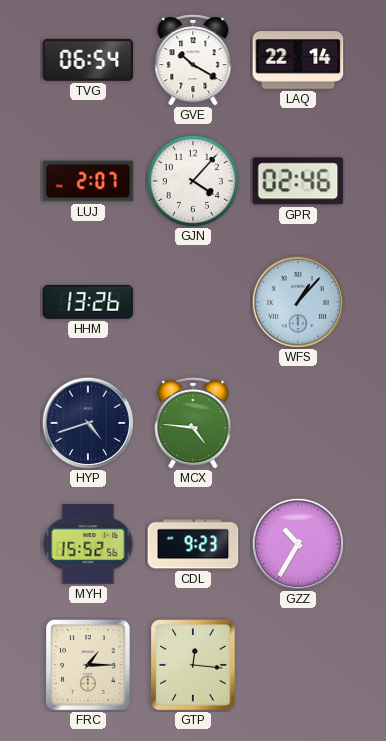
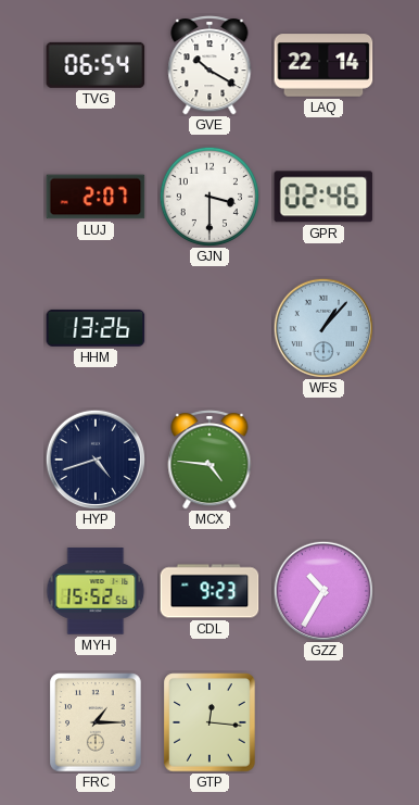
GJN: 4:07 -> 3:30 (210, 197)
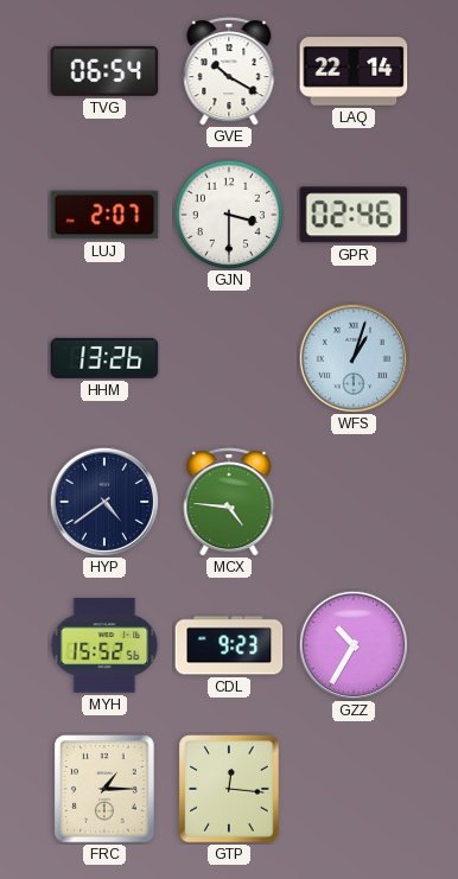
WFS: 1:07 -> 1:03 (352, 357)
HYP: 4:42 -> 4:39 (103, 501)
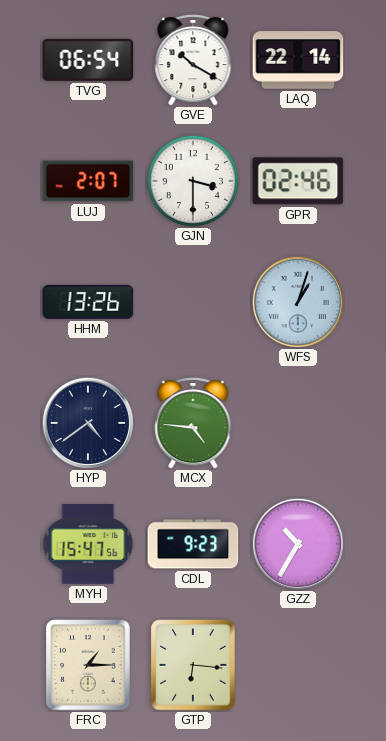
MYH: 15:52 -> 15:47 (88, 544)
GTP: 12:16 -> 6:16 (193, 665)
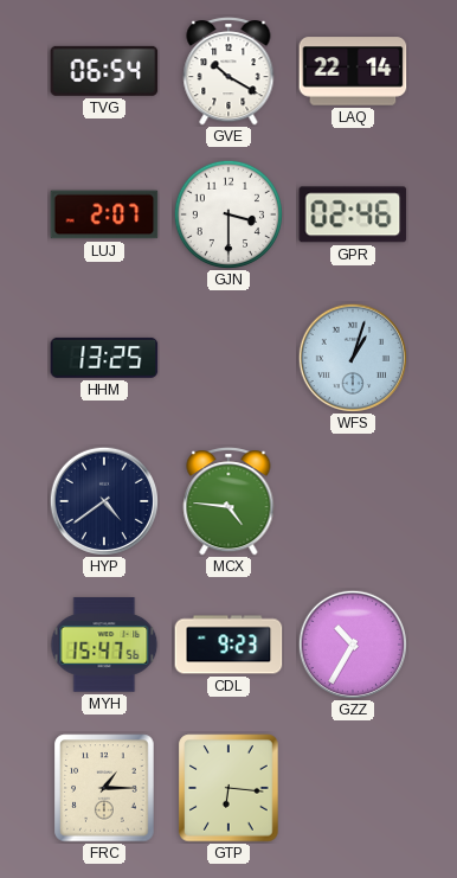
HHM: 13:26 -> 13:25 (104, 358)
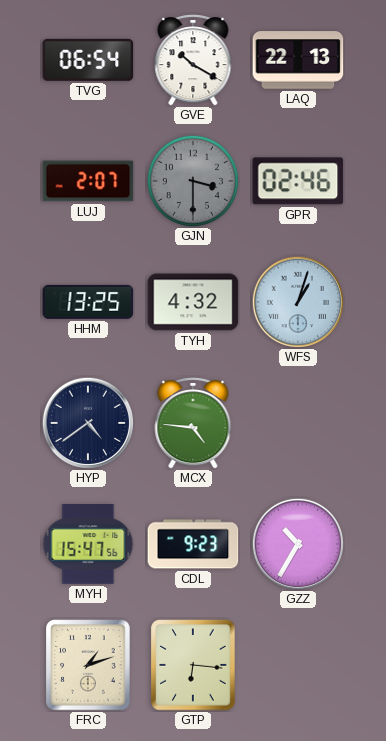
LAQ: 22:14 -> 22:13 (298, 60)
GJN dial: white -> grey (193, 181)
TYH: none -> 4:32 (193, 302)
FRC: 1:15 -> 1:12 (88, 665)
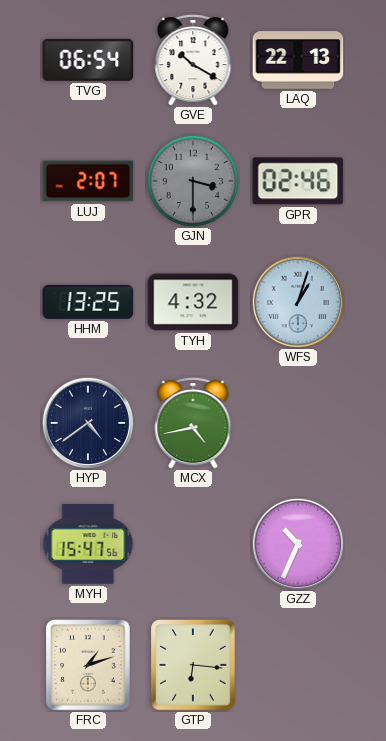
MCX: 4:46 -> 4:43 (193, 423)
CDL: 9:23 -> none (193, 544)
GZZ: 10:35 -> 10:34 (297, 543)
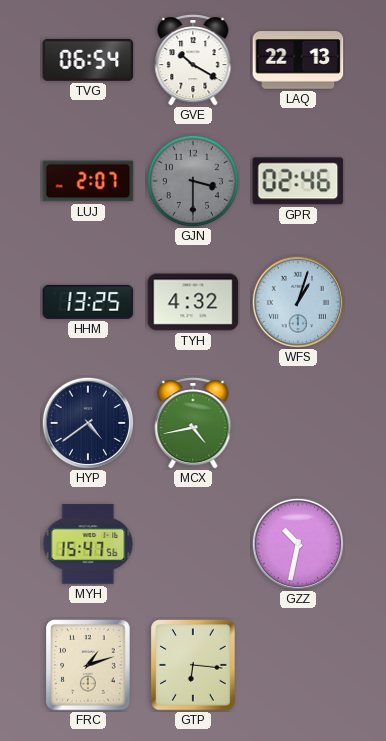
GZZ: 10:34 -> 10:32 (297, 543)
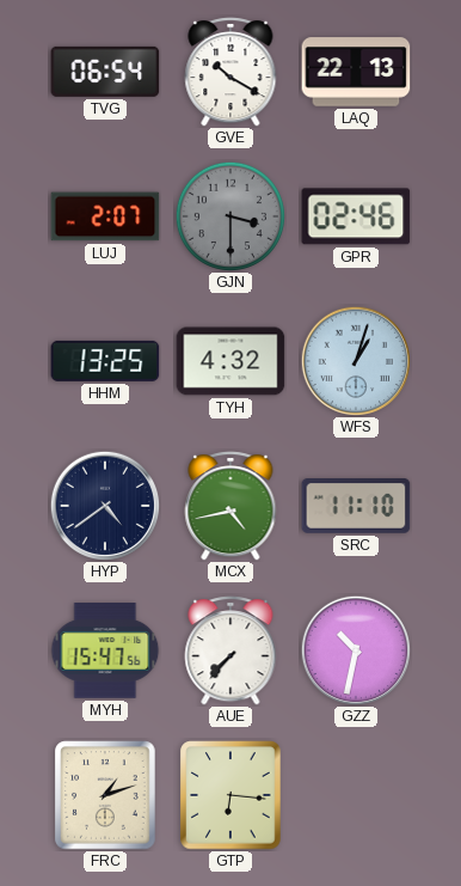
SRC: none -> 11:10 (356, 507)
AUE: none -> 7:37 (230, 650)
